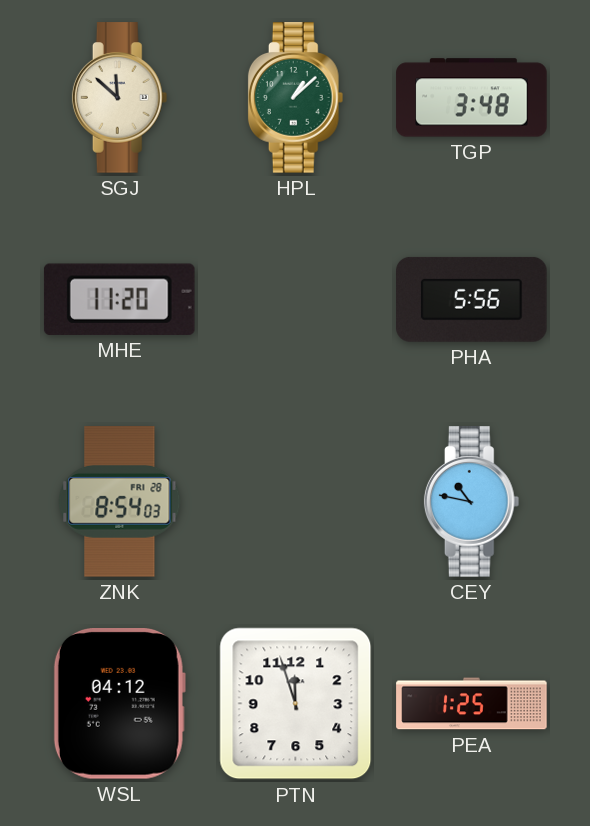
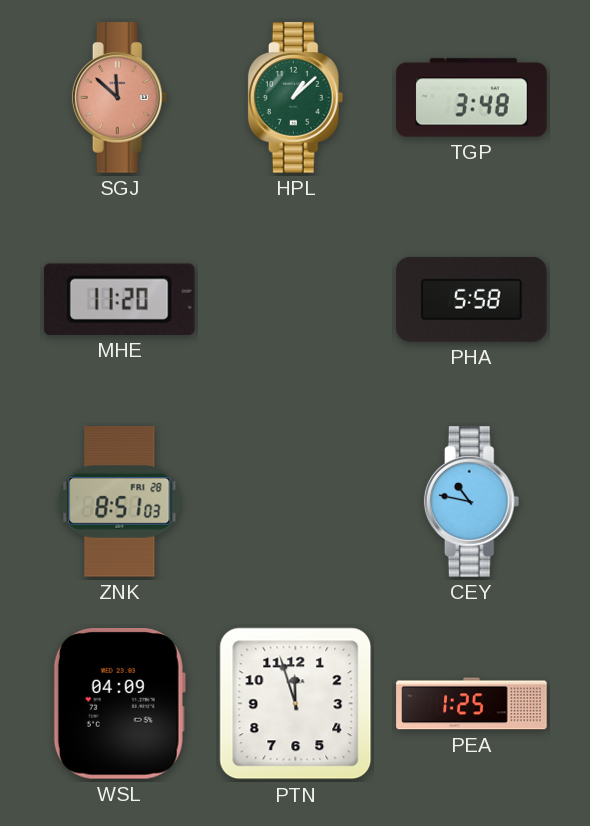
SGJ dial: cream -> salmon (120, 98)
PHA: 5:56 -> 5:58 (472, 299)
ZNK: 8:54 -> 8:51 (120, 502)
WSL: 04:12 -> 04:09 (119, 704)
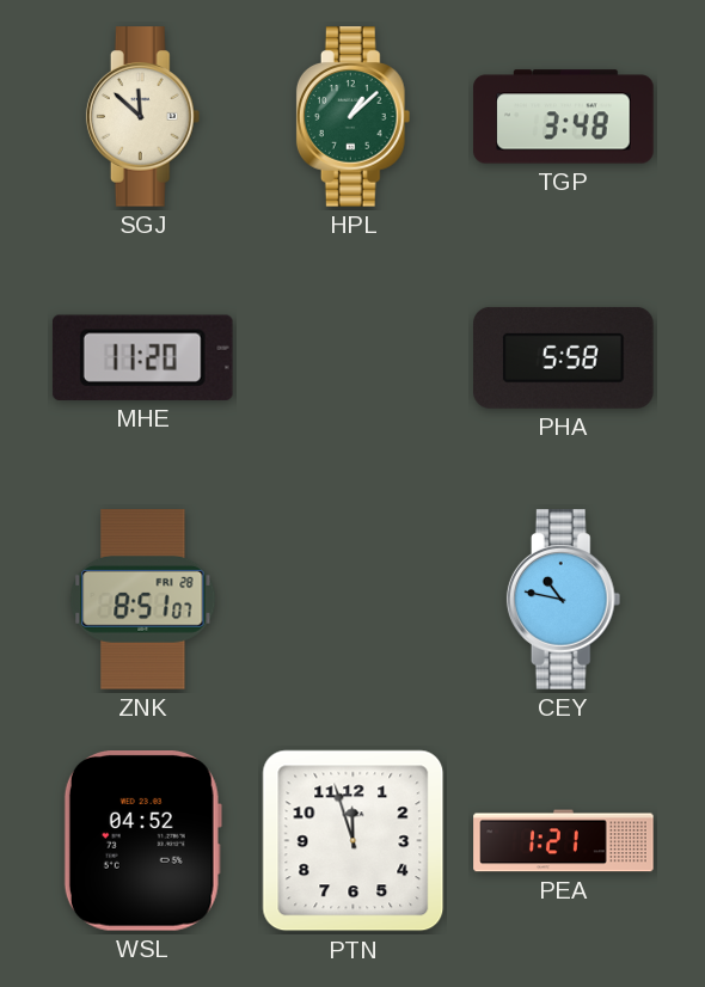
SGJ dial: salmon -> cream (143, 117)
ZNK: 8:51:03 -> 8:51:07 (143, 600)
WSL: 04:09 -> 04:52 (142, 841)
PEA: 1:25 -> 1:21 (564, 841)
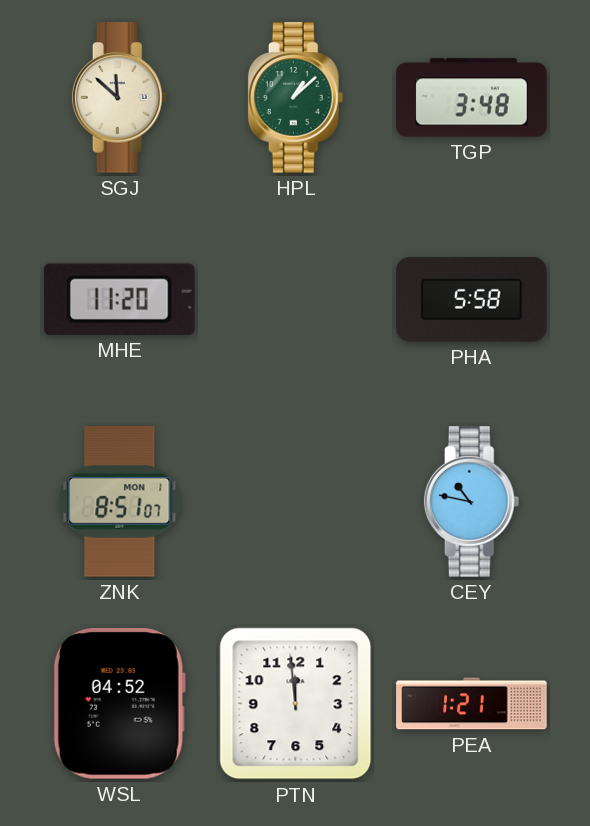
ZNK date: FRI 28 -> MON 1 (120, 502)
PTN: 11:57 -> 11:59 (296, 704)
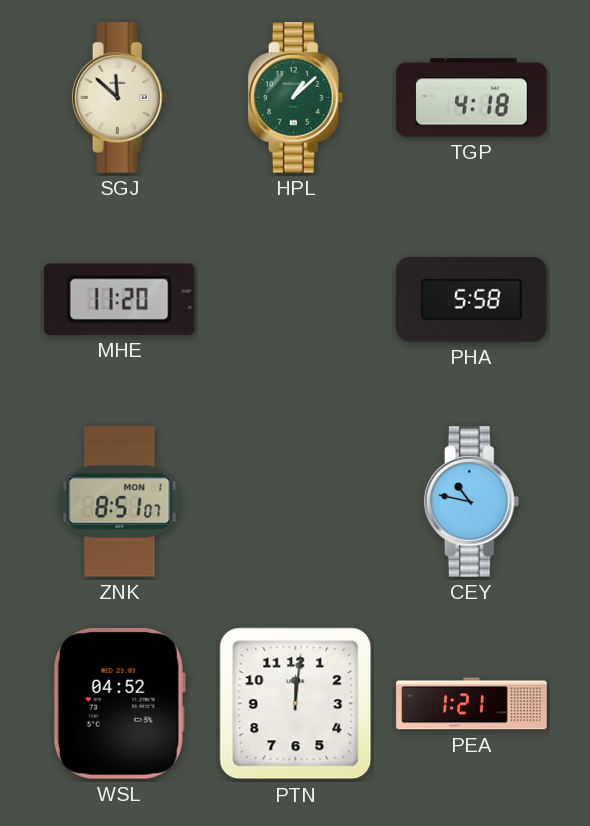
TGP: 3:48 -> 4:18 (472, 98)
PTN: 11:59 -> 12:01 (296, 704)
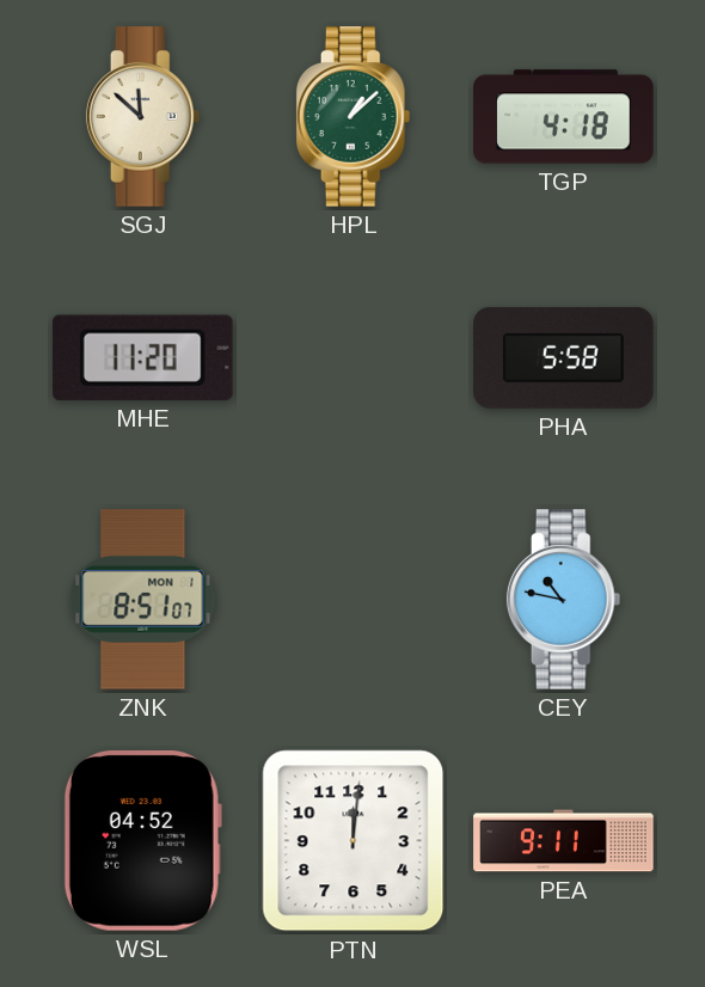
PEA: 1:21 -> 9:11 (564, 841)
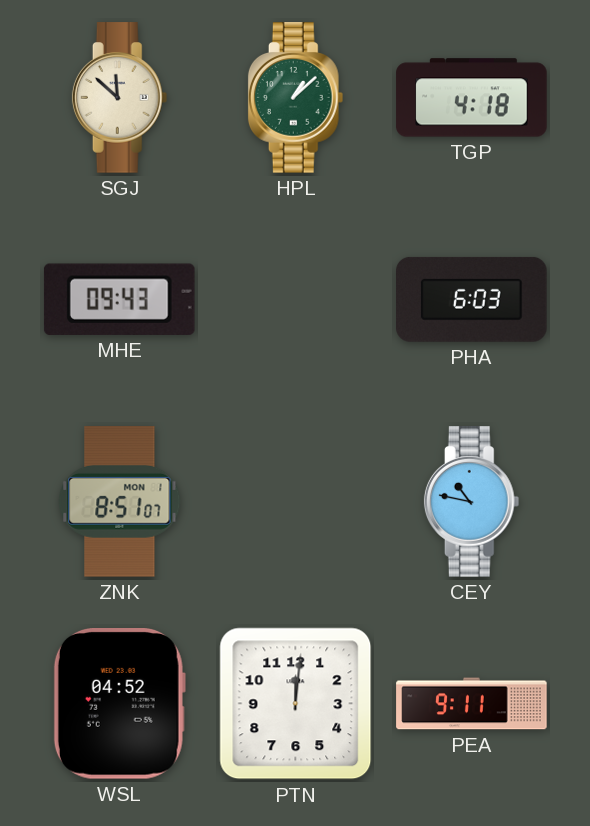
MHE: 11:20 -> 09:43 (119, 299)
PHA: 5:58 -> 6:03 (472, 299)
